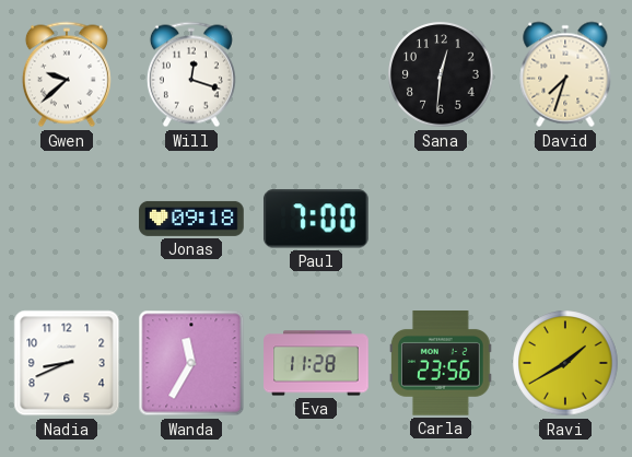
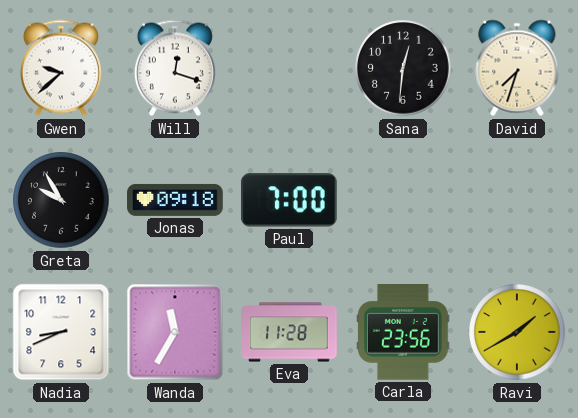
Greta: none -> 9:55 (61, 200)
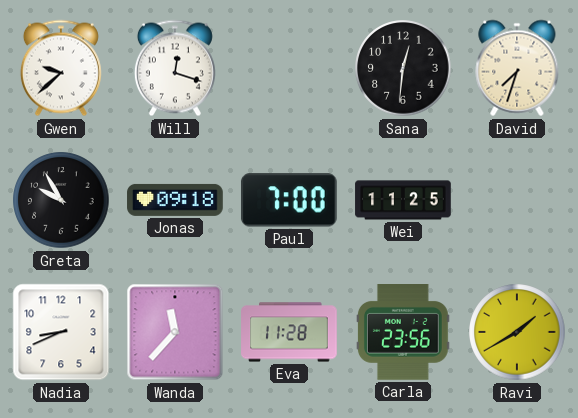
Wei: none -> 11:25 (403, 200)
Wanda: 11:35 -> 11:37 (175, 332)
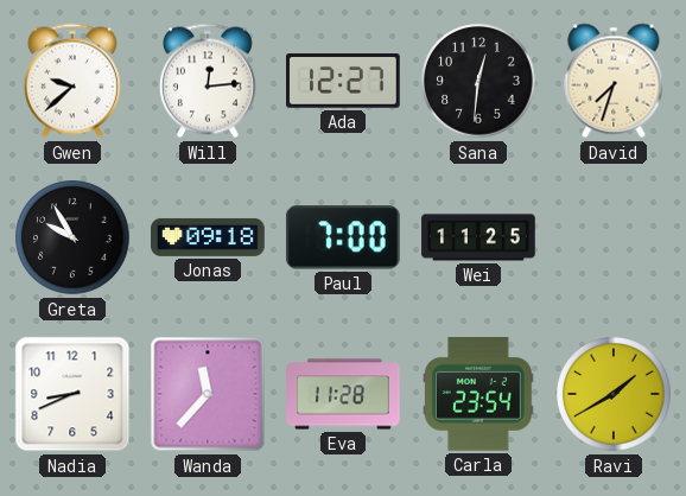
Will: 12:18 -> 12:14 (208, 81)
Ada: none -> 12:27 (343, 81)
Carla: 23:56 -> 23:54 (478, 395)
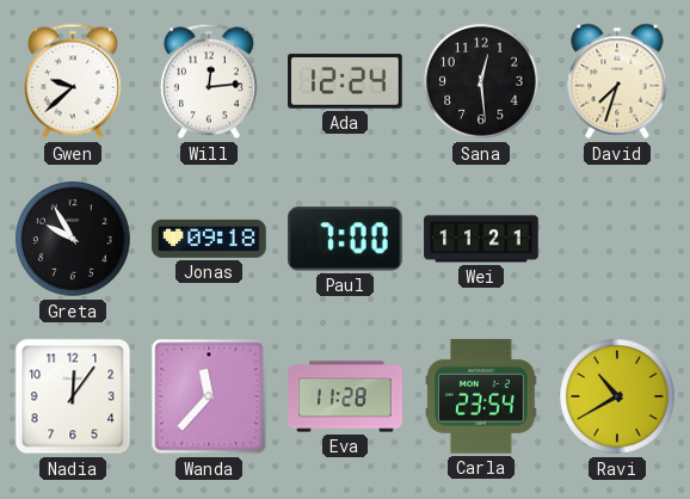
Ada: 12:27 -> 12:24 (345, 81)
Sana: 12:31 -> 12:29 (481, 81)
Wei: 11:25 -> 11:21 (481, 239)
Nadia: 8:41 -> 12:06 (73, 396)
Ravi: 1:40 -> 10:40 (617, 396)
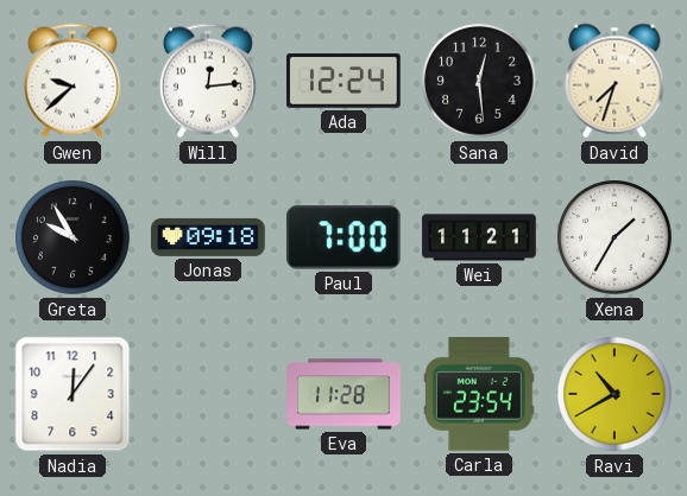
Xena: none -> 1:35 (614, 237)
Wanda: 11:37 -> none (209, 396)
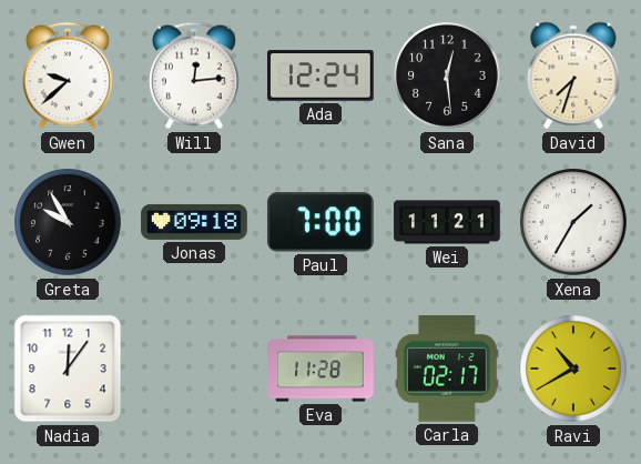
Carla: 23:54 -> 02:17 (447, 370)
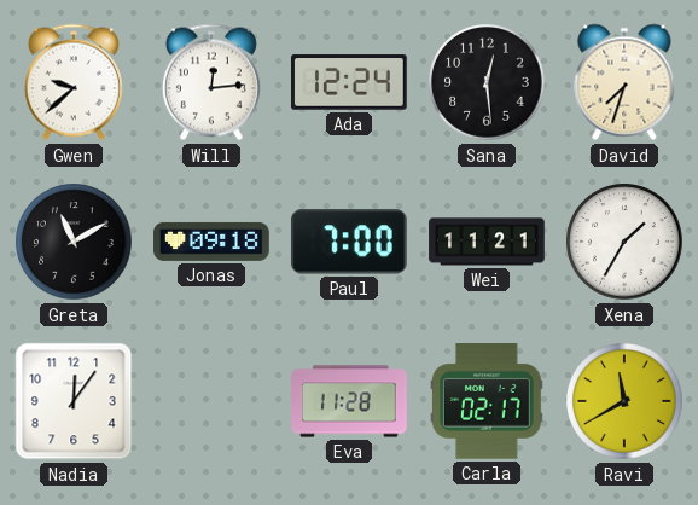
Greta: 9:55 -> 11:10 (74, 242)
Ravi: 10:40 -> 11:40 (624, 401)
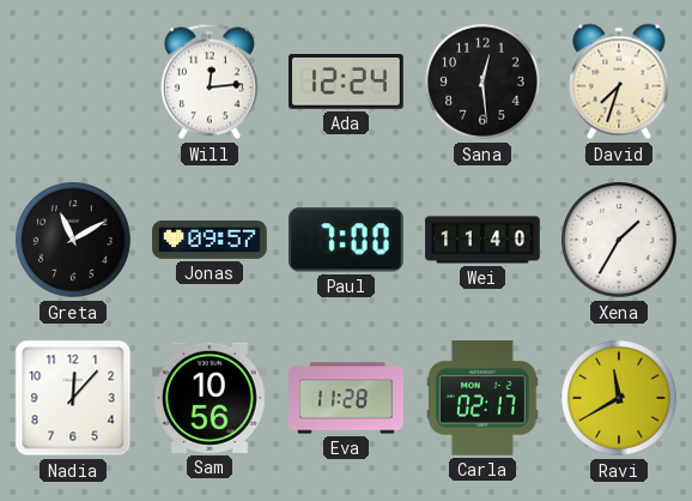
Gwen: 9:38 -> none (74, 82)
Jonas: 09:18 -> 09:57 (210, 240)
Wei: 11:21 -> 11:40 (482, 240)
Nadia: 12:06 -> 12:07 (73, 398)
Sam: none -> 10:56 (211, 398)
